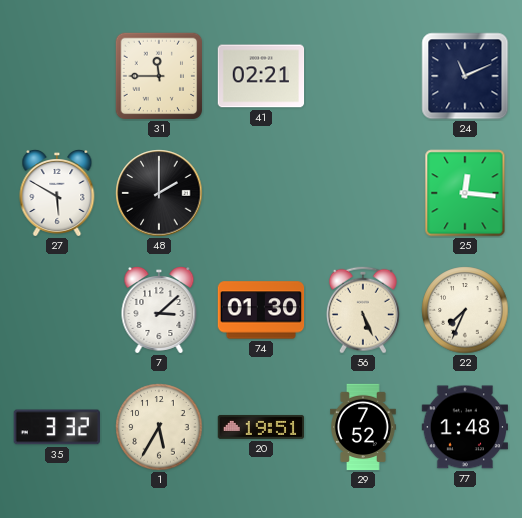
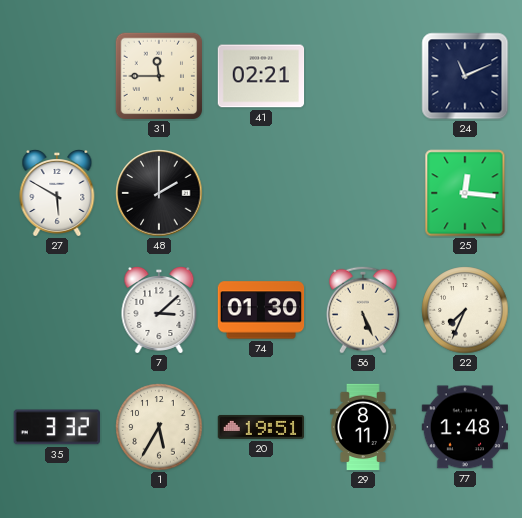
29: 7:52 -> 8:11 (364, 427)
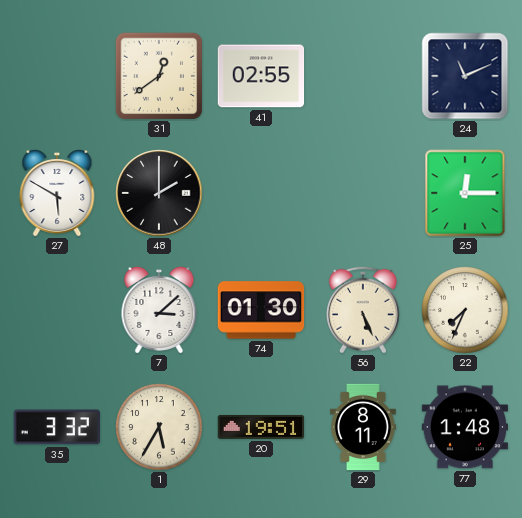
31: 11:45 -> 12:39 (159, 76)
41: 02:21 -> 02:55 (261, 76)
25: 12:16 -> 12:15 (465, 193)
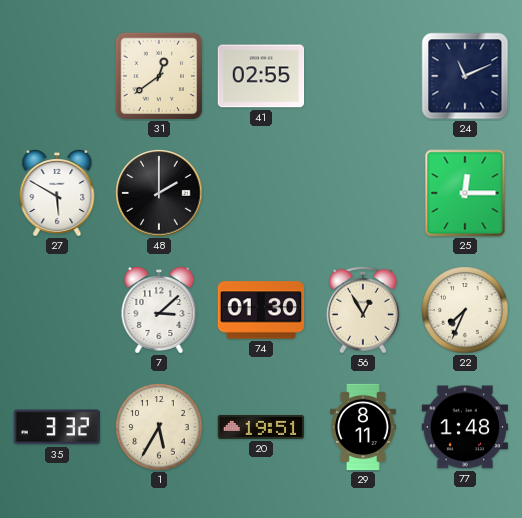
56: 5:26 -> 12:55 (363, 310)
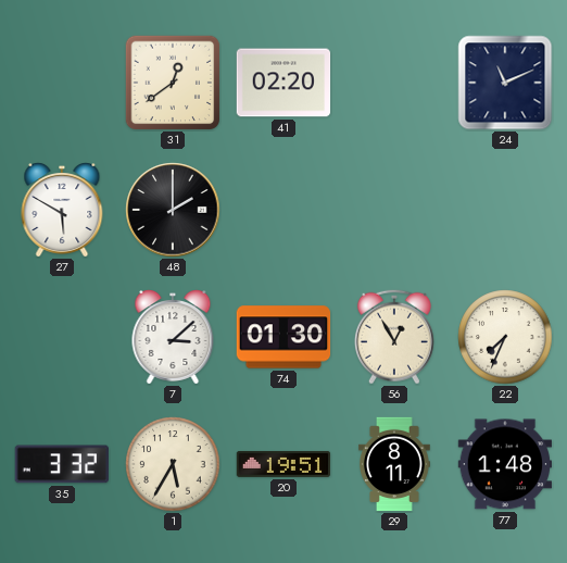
41: 02:55 -> 02:20 (283, 83)
25: 12:15 -> none (465, 193)
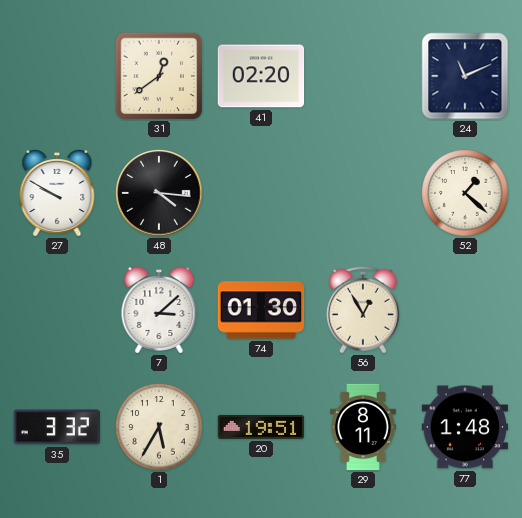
27: 5:50 -> 9:50 (57, 194)
48: 2:00 -> 4:16 (159, 193)
52: none -> 1:22 (465, 193)
22: 7:34 -> none (505, 337)
